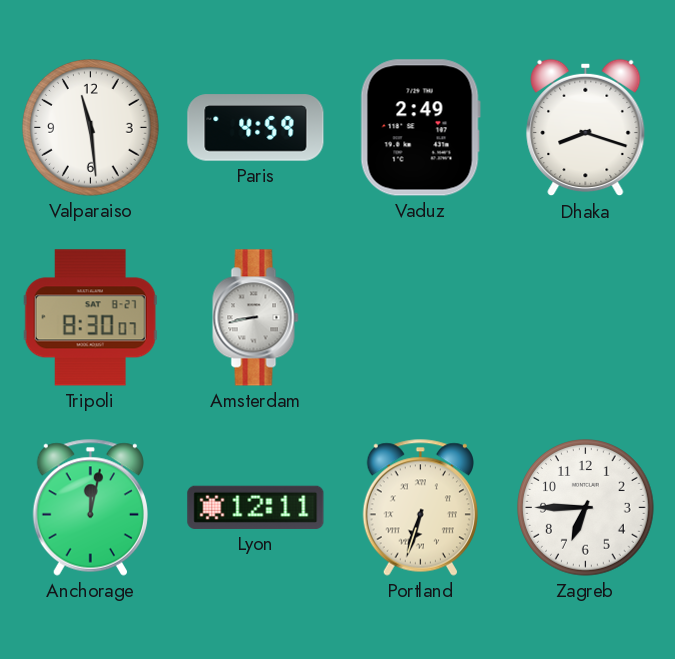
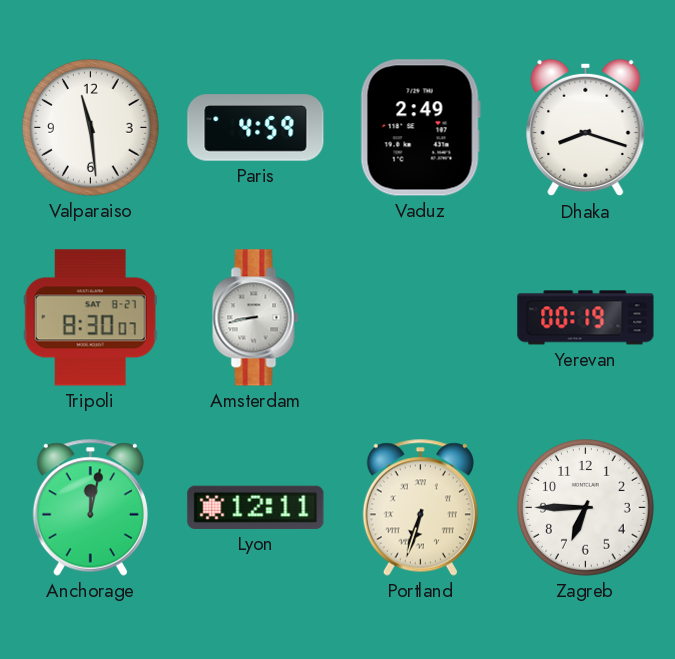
Yerevan: none -> 00:19 (586, 318)
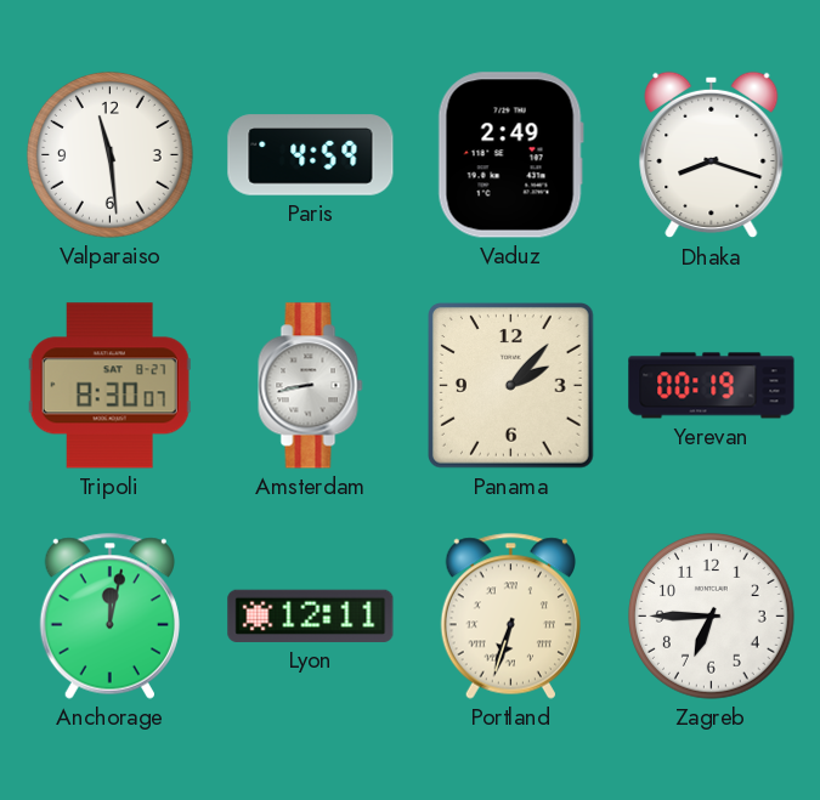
Panama: none -> 2:07 (511, 386)
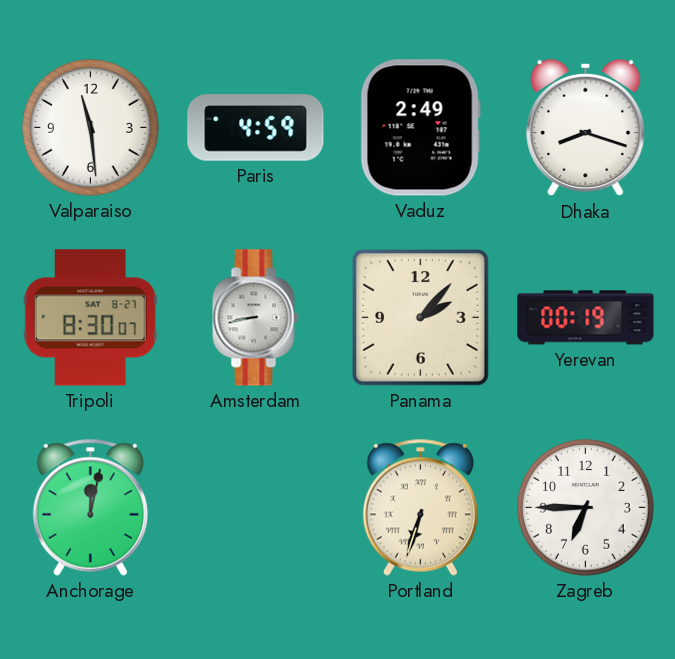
Lyon: 12:11 -> none (311, 615)
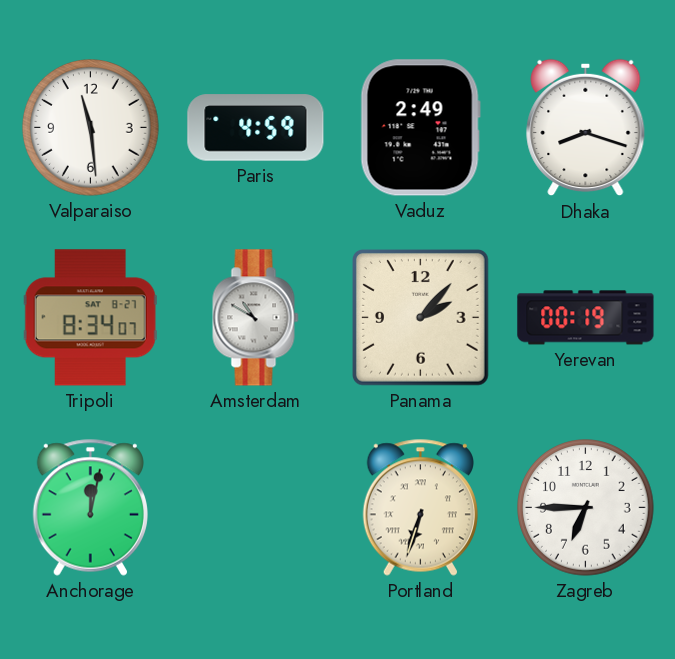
Tripoli: 8:30 -> 8:34 (90, 318)
Amsterdam: 8:43 -> 10:50 (256, 318)
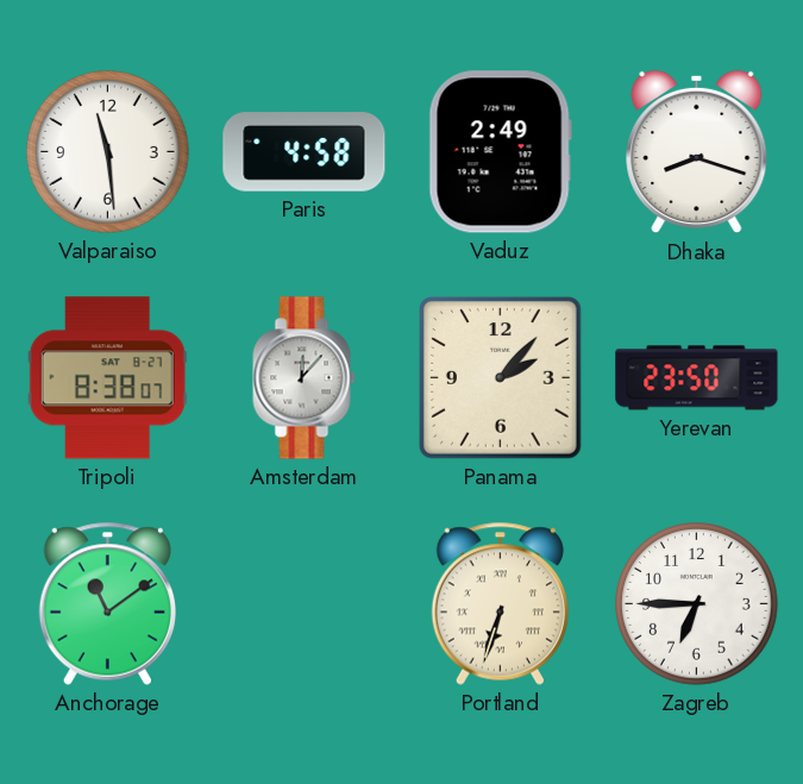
Paris: 4:59 -> 4:58 (305, 152)
Tripoli: 8:34 -> 8:38 (107, 378)
Amsterdam: 10:50 -> 12:07 (305, 378)
Yerevan: 00:19 -> 23:50 (697, 378)
Anchorage: 12:02 -> 11:09 (107, 603)
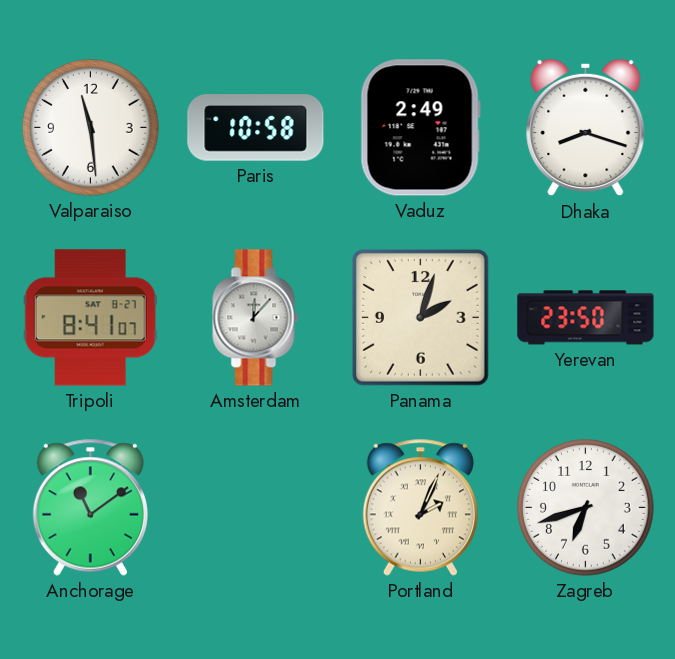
Paris: 4:58 -> 10:58 (256, 128)
Tripoli: 8:38 -> 8:41 (90, 318)
Panama: 2:07 -> 2:03 (421, 318)
Portland: 6:33 -> 2:04 (420, 507)
Zagreb: 6:45 -> 6:42 (586, 508)
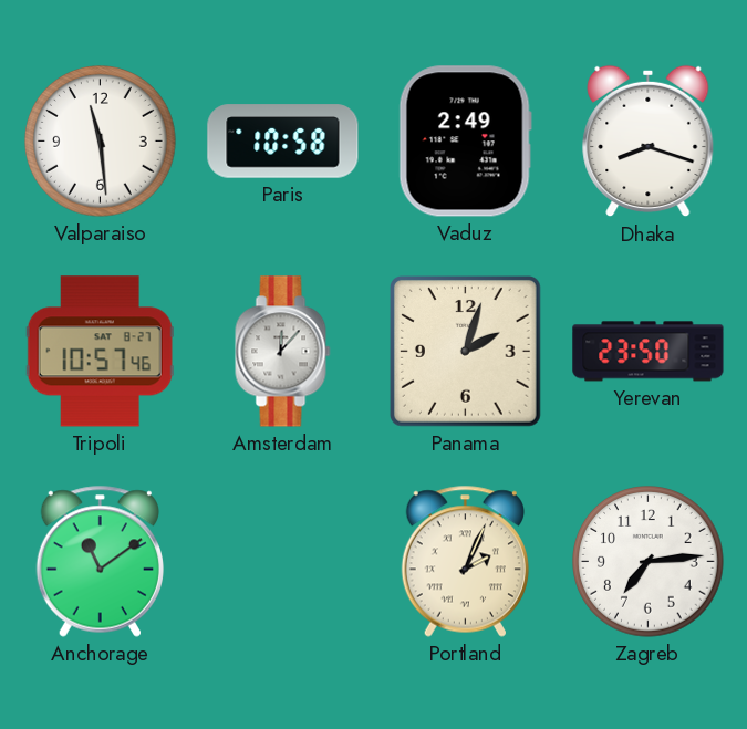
Tripoli: 8:41 -> 10:57 (100, 352)
Zagreb: 6:42 -> 7:14 (649, 562)
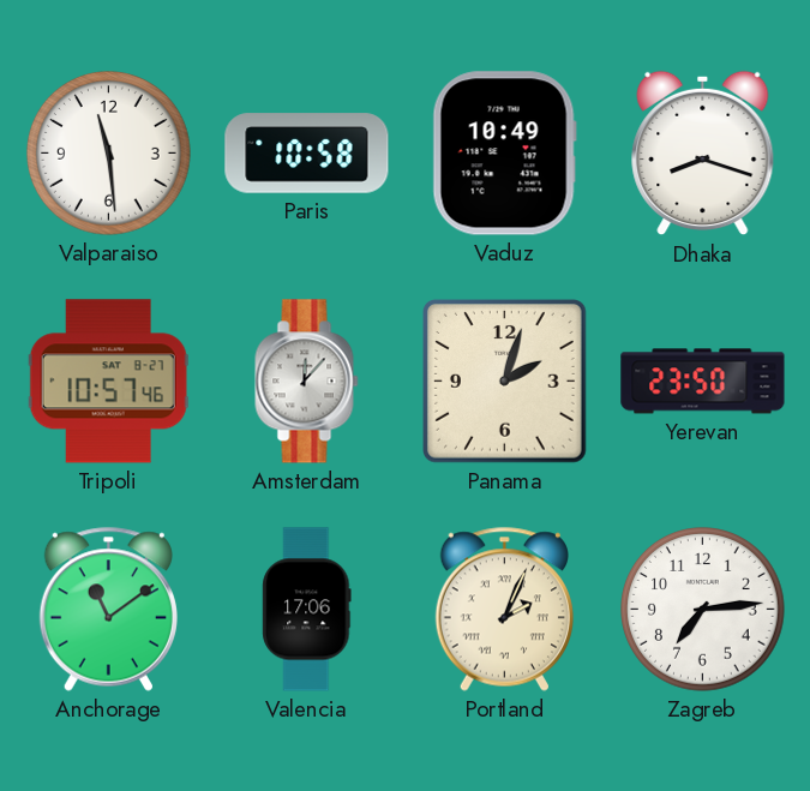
Vaduz: 2:49 -> 10:49 (504, 154)
Valencia: none -> 17:06 (307, 610)
